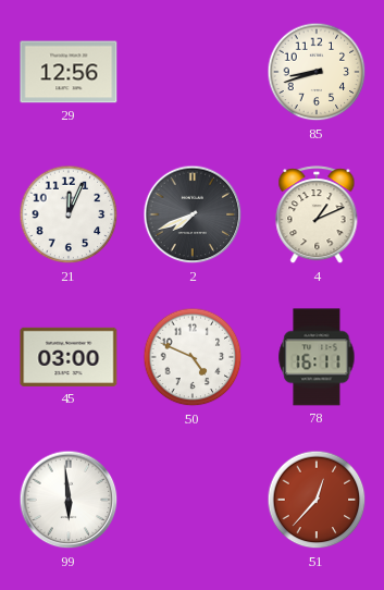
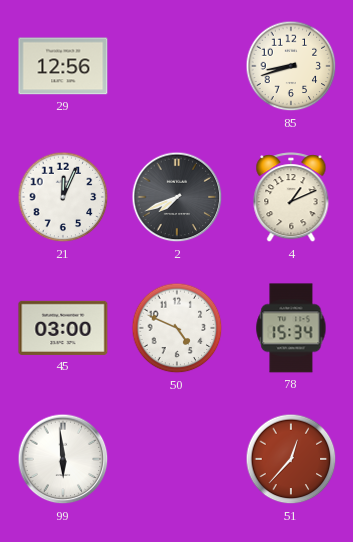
78: 16:11 -> 15:34 (291, 328)
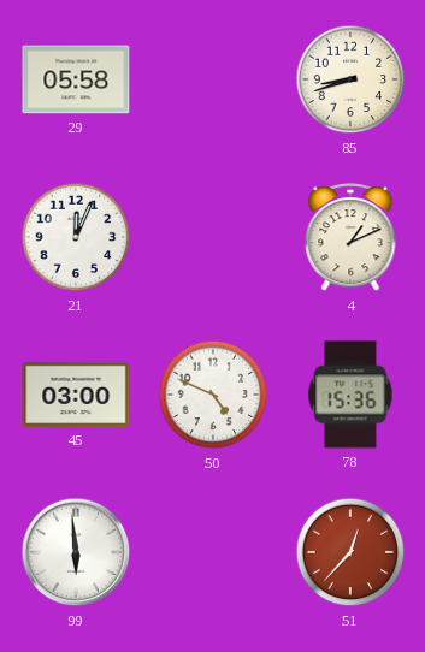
29: 12:56 -> 05:58 (76, 79)
2: 7:41 -> none (177, 197)
78: 15:34 -> 15:36 (350, 395)
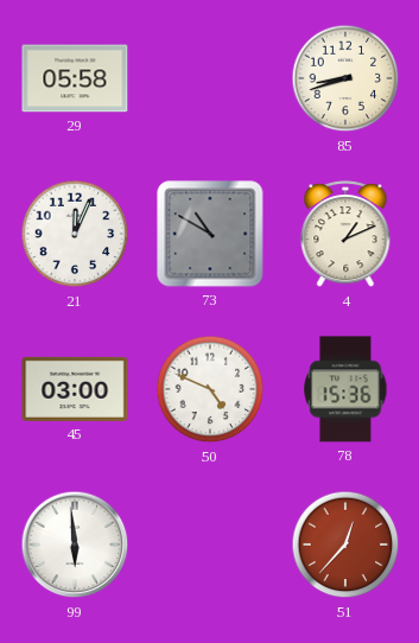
73: none -> 10:50 (210, 234)
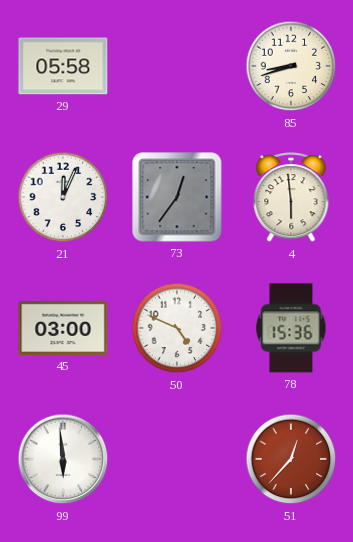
73: 10:50 -> 12:36 (177, 197)
4: 1:11 -> 5:59 (291, 198)
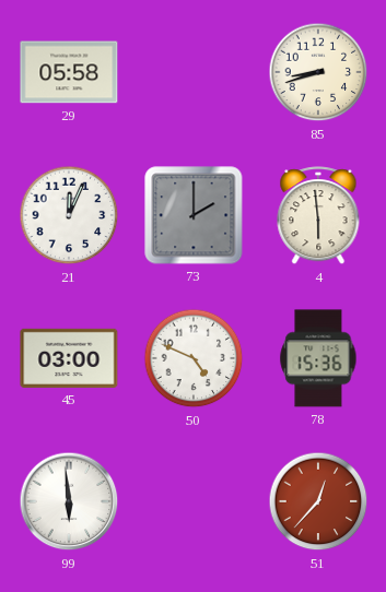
73: 12:36 -> 2:00 (194, 215)
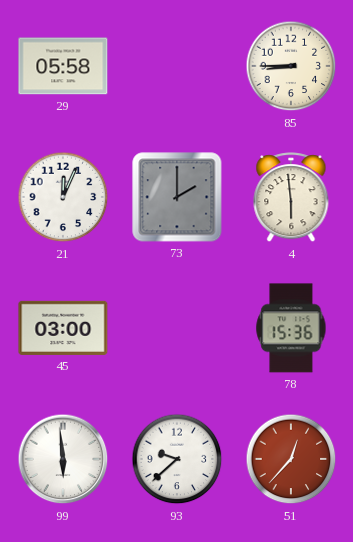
85: 8:42 -> 8:45 (291, 66)
50: 4:49 -> none (194, 358)
93: none -> 9:38 (177, 459)
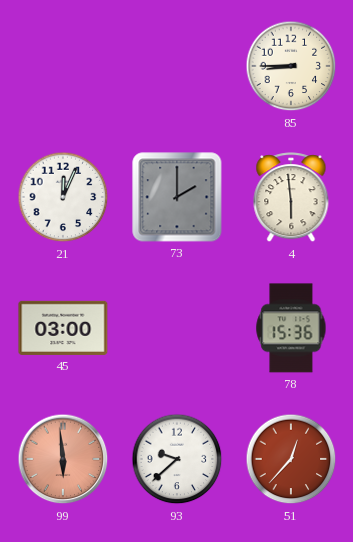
29: 05:58 -> none (63, 66)
99 dial: white -> salmon (63, 459)
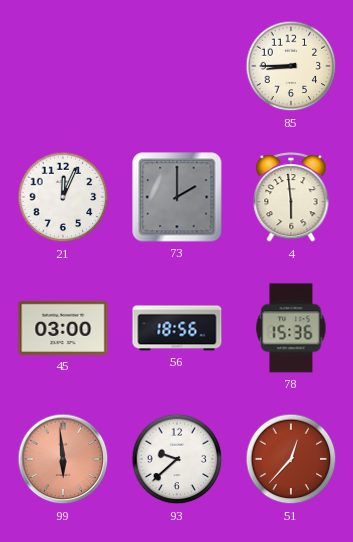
56: none -> 18:56 (177, 328)
